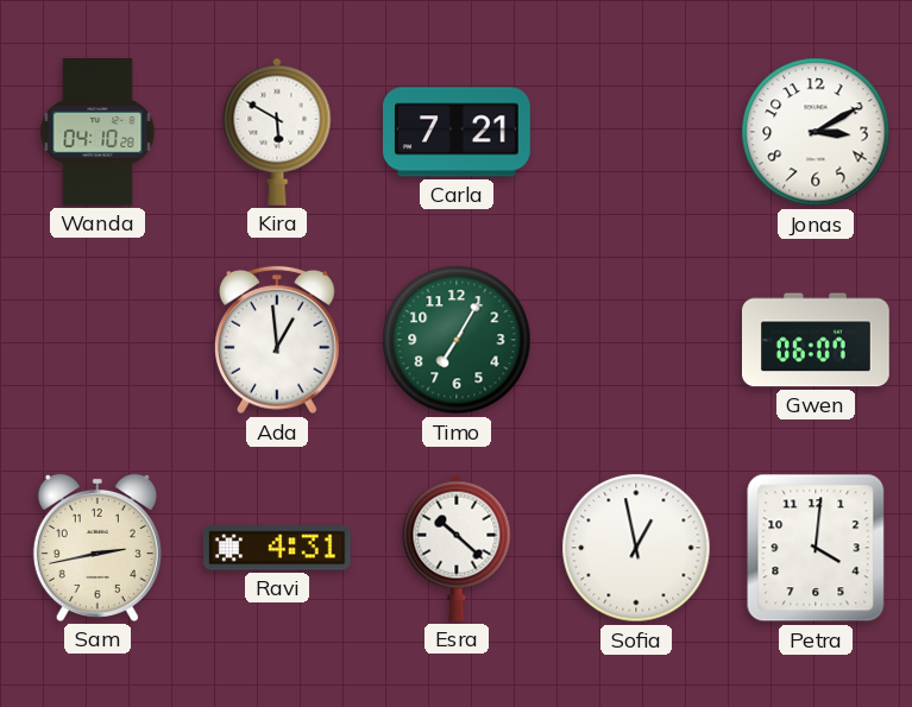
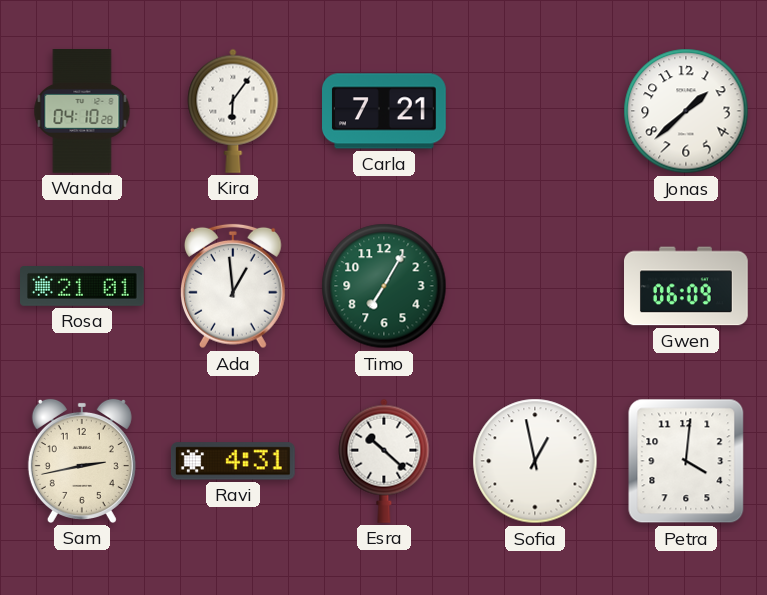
Kira: 5:50 -> 6:06 (233, 111)
Jonas: 3:10 -> 1:38 (686, 111)
Rosa: none -> 21:01 (82, 287)
Gwen: 06:07 -> 06:09 (687, 286)
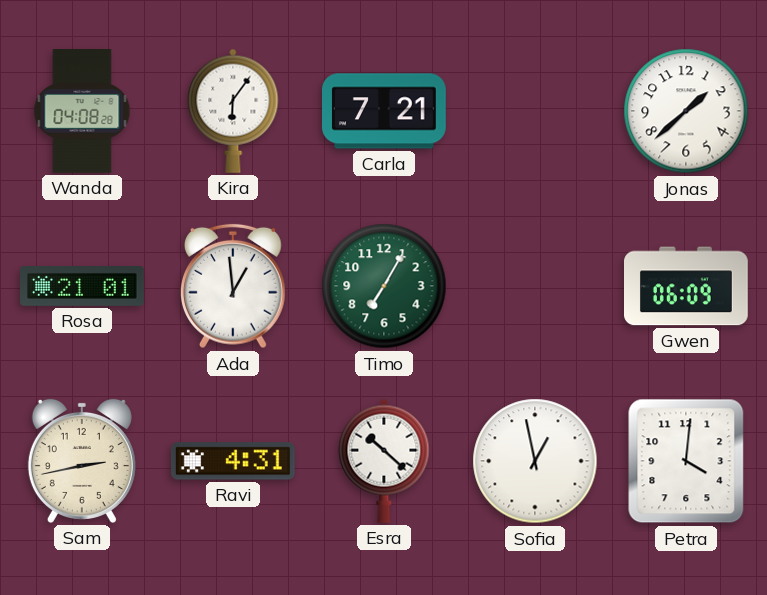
Wanda: 04:10 -> 04:08 (82, 112)
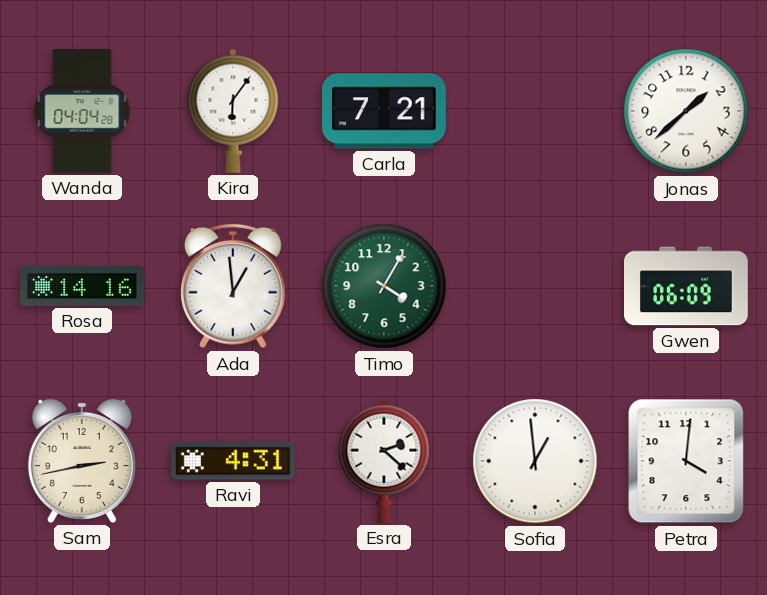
Wanda: 04:08 -> 04:04 (82, 112)
Rosa: 21:01 -> 14:16 (82, 287)
Timo: 7:05 -> 4:05 (384, 286)
Esra: 10:22 -> 2:22 (384, 461)
Sofia: 12:58 -> 12:59 (535, 461)
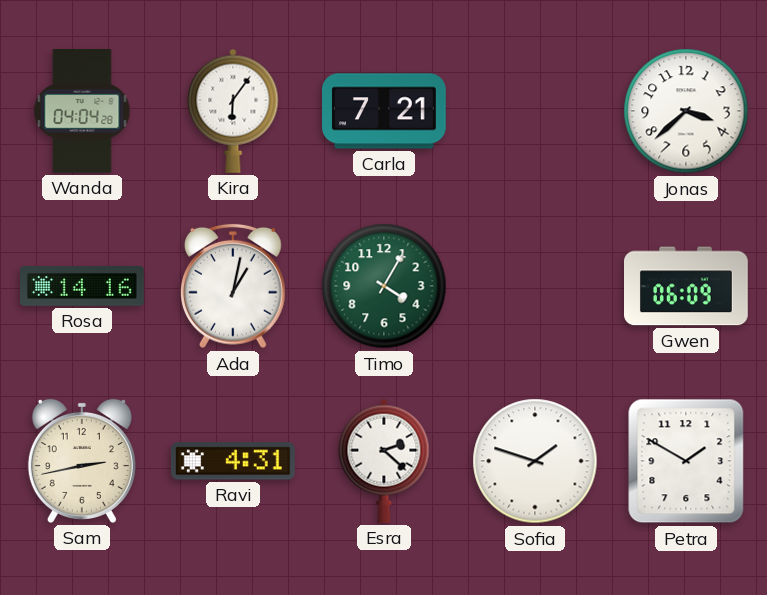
Jonas: 1:38 -> 3:38 (686, 111)
Ada: 12:59 -> 1:02 (233, 286)
Sofia: 12:59 -> 1:48 (535, 461)
Petra: 4:01 -> 1:50 (686, 461)
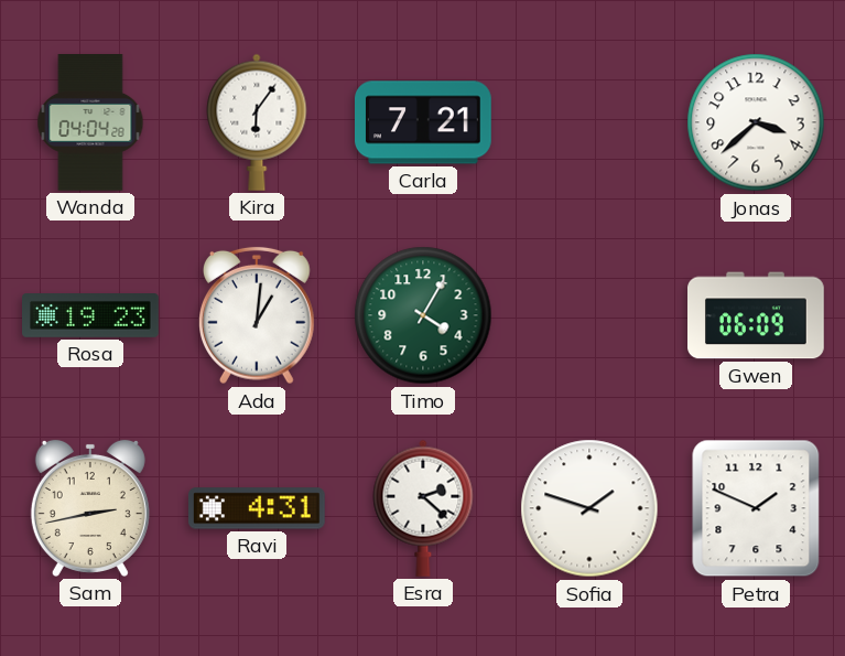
Rosa: 14:16 -> 19:23 (90, 316)
Ada: 1:02 -> 1:01 (257, 315)
Petra: 1:50 -> 1:49 (756, 508)
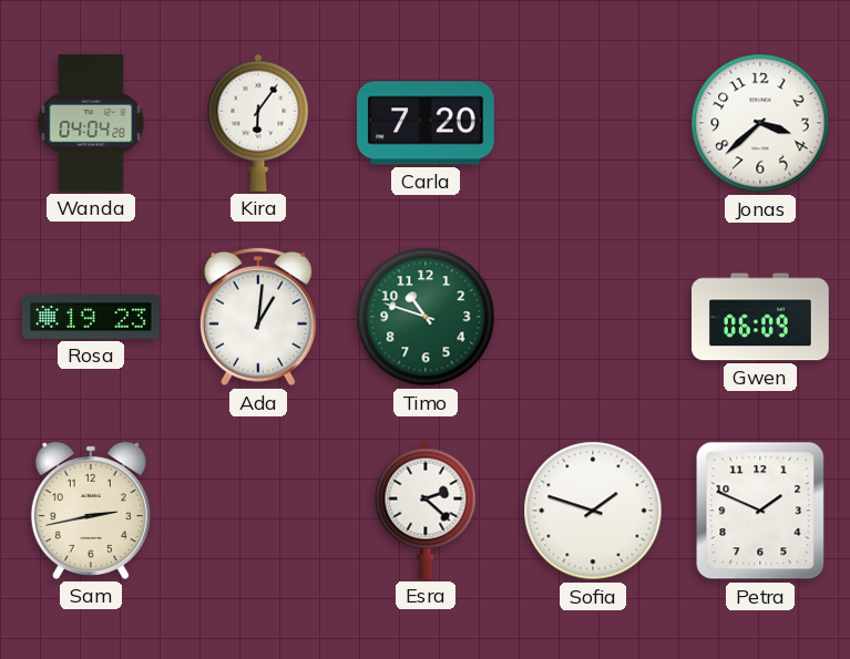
Carla: 7:21 -> 7:20 (427, 123)
Timo: 4:05 -> 10:48 (426, 317)
Ravi: 4:31 -> none (257, 508)
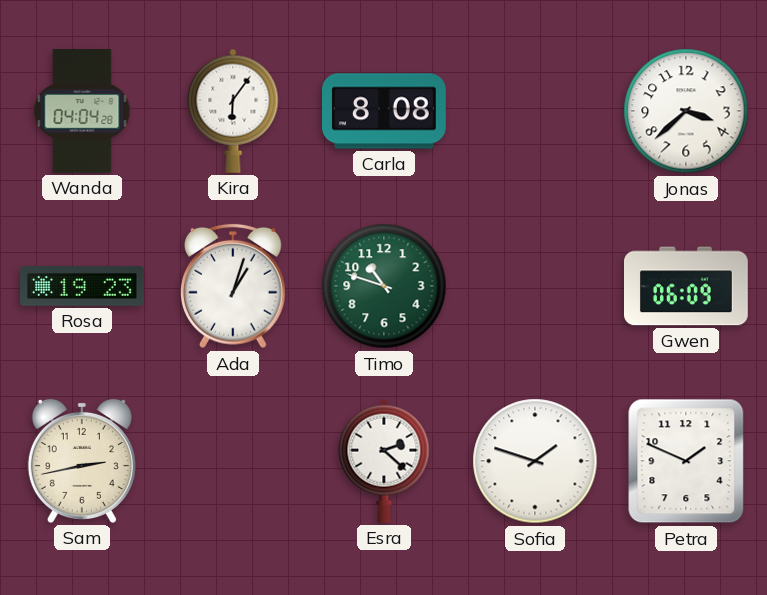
Carla: 7:20 -> 8:08 (385, 111)
Ada: 1:01 -> 1:03 (233, 286)
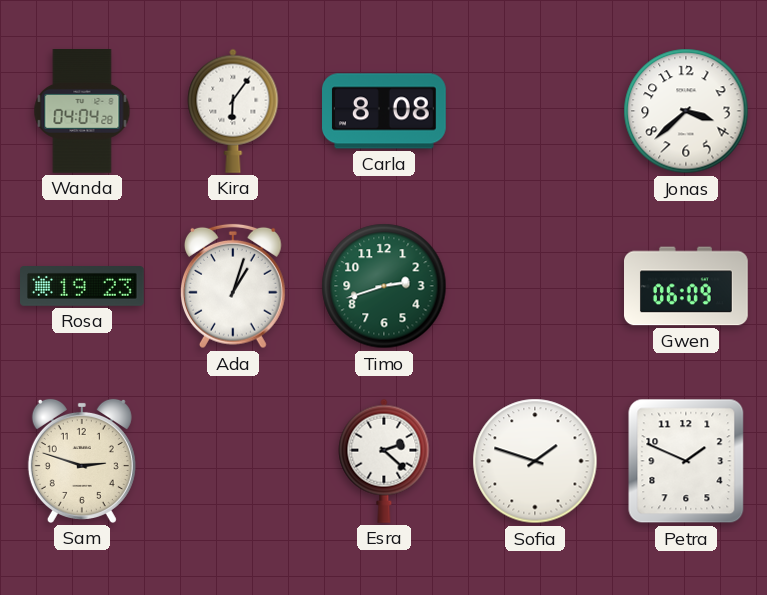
Timo: 10:48 -> 2:42 (384, 286)
Sam: 2:43 -> 2:48 (82, 461)
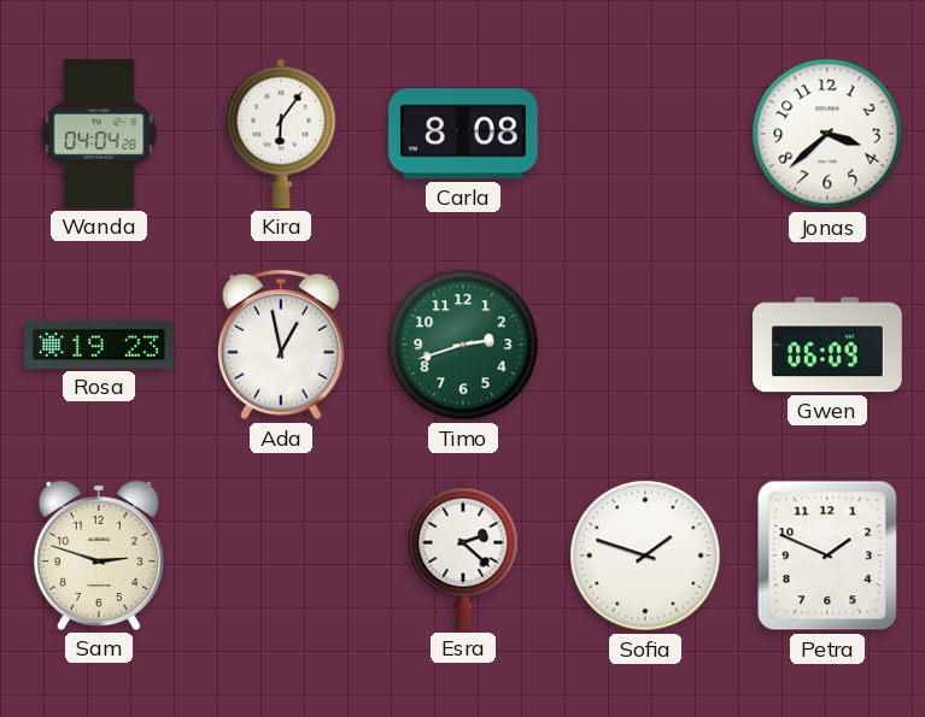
Ada: 1:03 -> 12:58 (281, 345)
